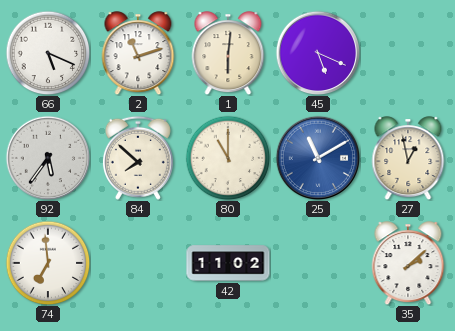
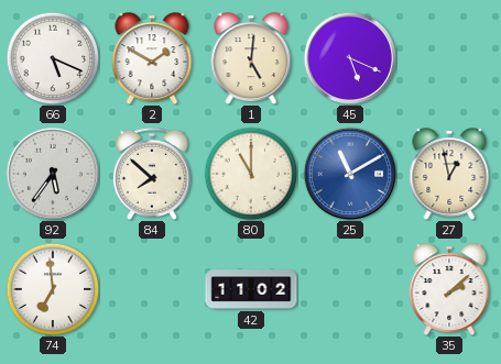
2: 11:12 -> 1:50 (152, 58)
1: 6:01 -> 5:01 (251, 58)
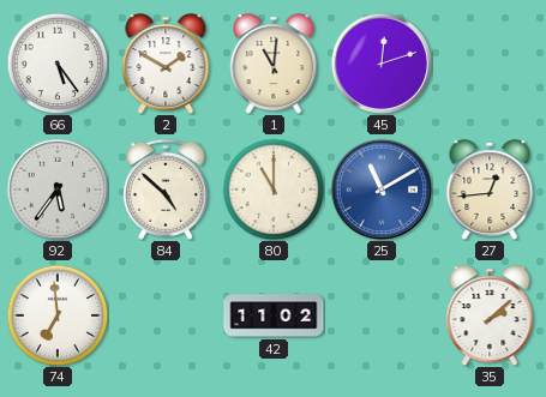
66: 5:19 -> 5:24 (58, 64)
1: 5:01 -> 11:01 (274, 64)
45: 5:19 -> 12:12 (380, 62)
84: 7:52 -> 4:52 (166, 190)
27: 12:58 -> 12:44 (490, 190)
